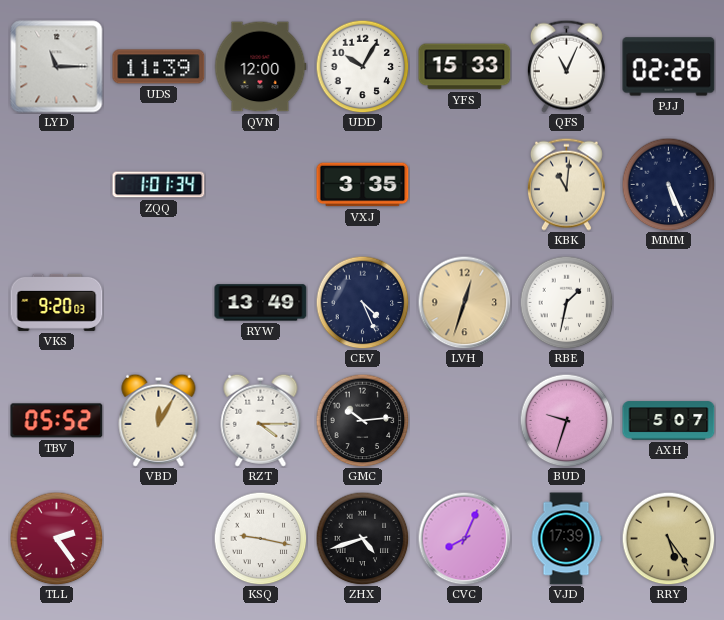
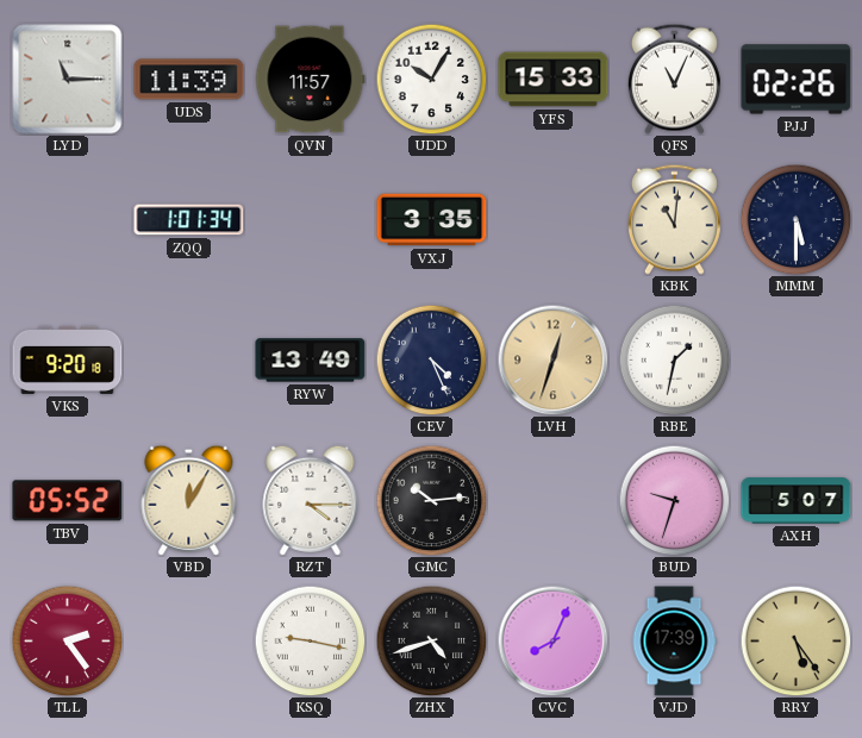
QVN: 12:00 -> 11:57 (311, 80)
MMM: 5:26 -> 5:30 (795, 219)
VKS: 9:20:03 -> 9:20:18 (68, 359)
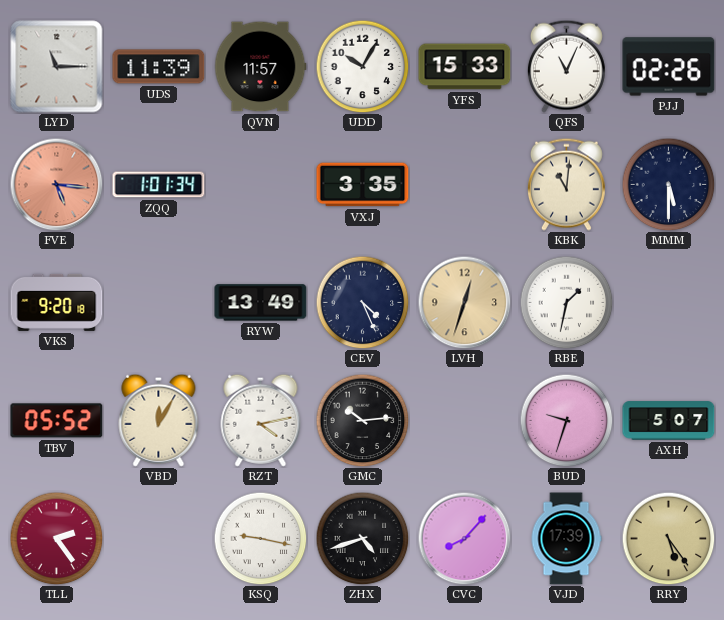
FVE: none -> 5:16 (56, 184)
RZT: 4:15 -> 4:13 (261, 420)
CVC: 8:04 -> 8:07 (464, 538)
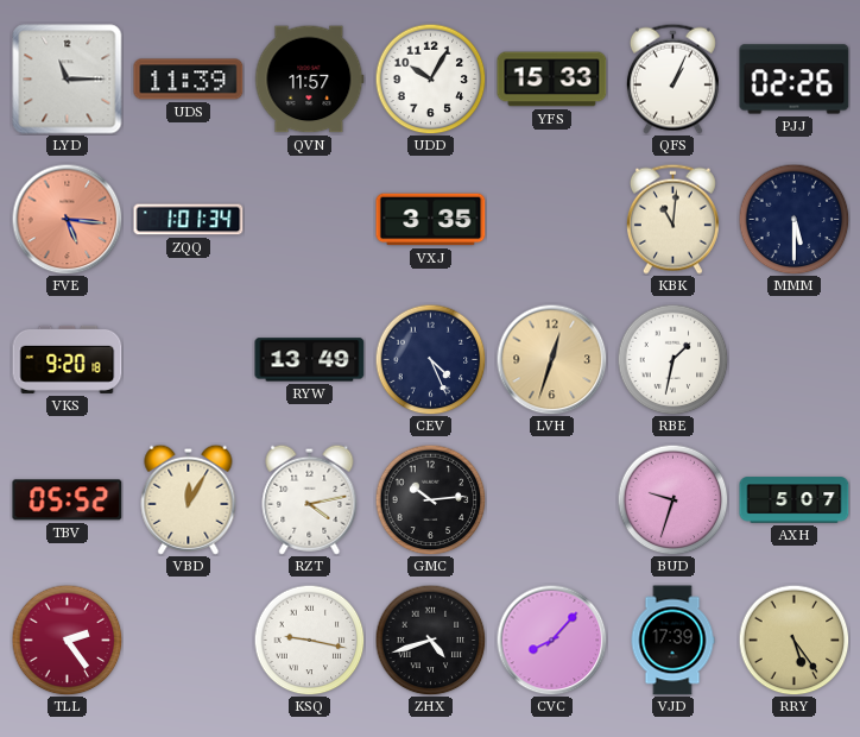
QFS: 11:04 -> 1:04 (672, 78)
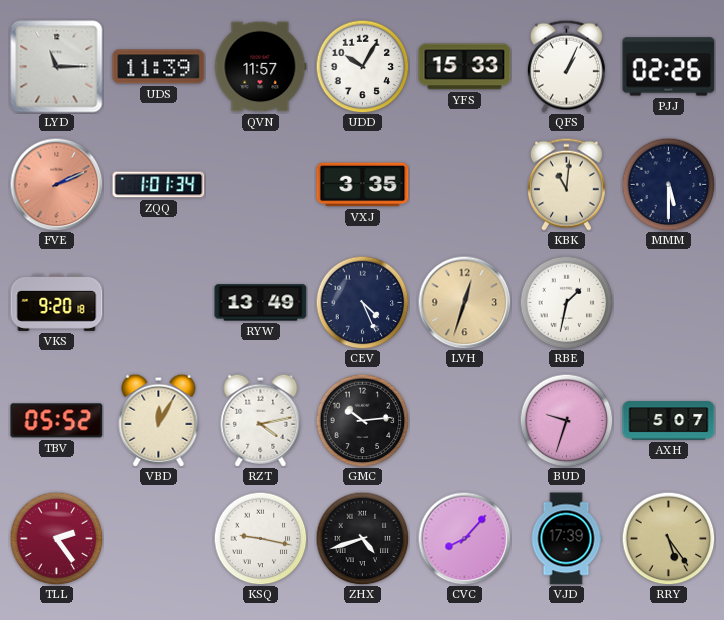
FVE: 5:16 -> 2:11 (56, 184)
